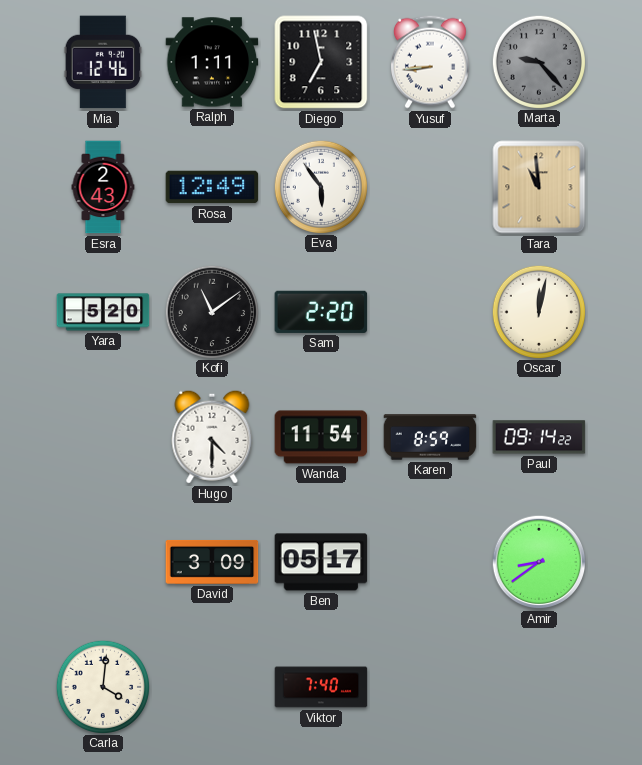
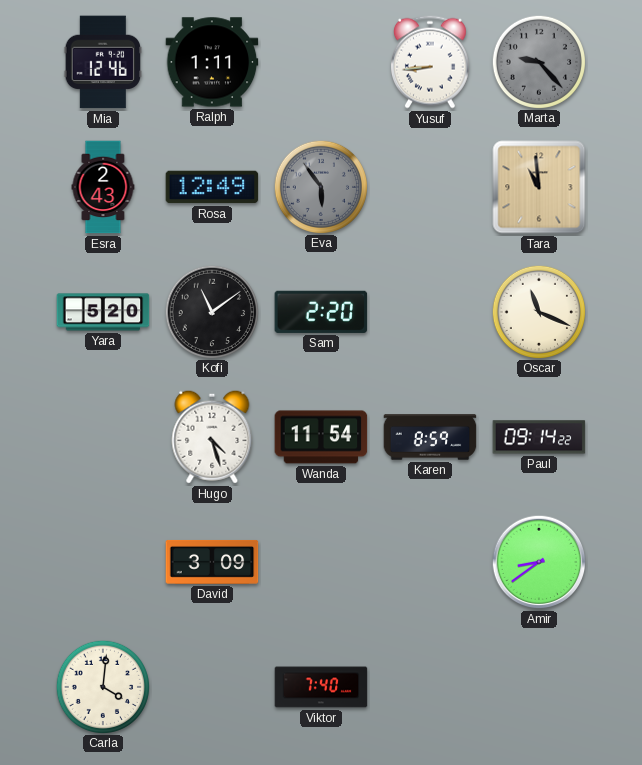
Diego: 6:58 -> none (321, 62)
Eva dial: white -> grey (320, 186)
Oscar: 12:02 -> 11:19 (538, 311)
Hugo: 4:30 -> 4:27 (212, 437)
Ben: 05:17 -> none (321, 562)
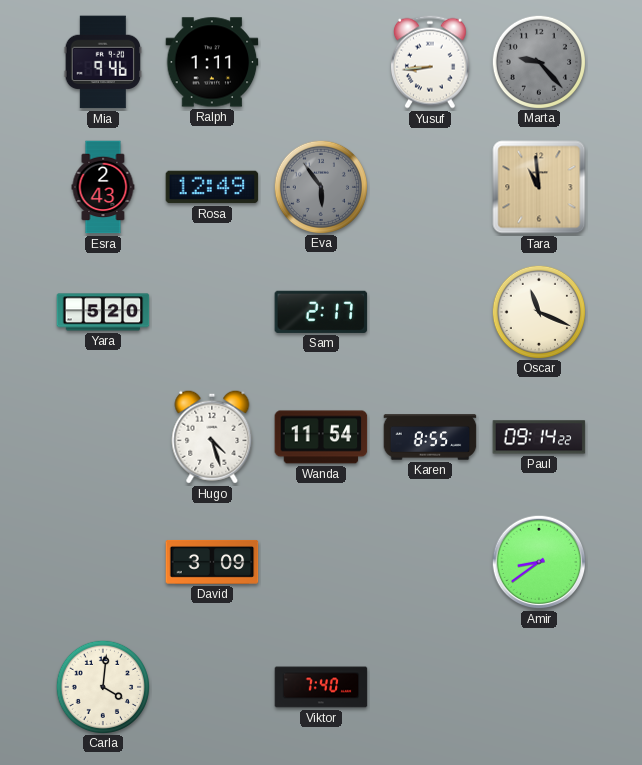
Mia: 12:46 -> 9:46 (102, 62)
Kofi: 11:09 -> none (211, 311)
Sam: 2:20 -> 2:17 (321, 312)
Karen: 8:59 -> 8:55 (430, 437)
